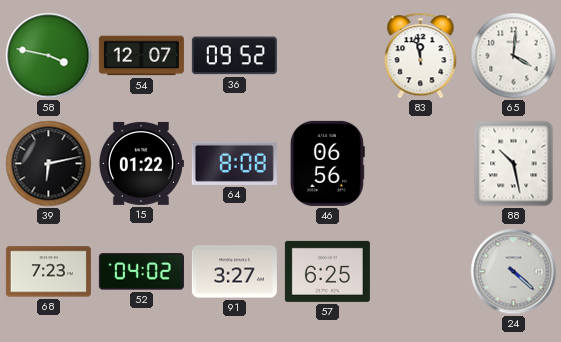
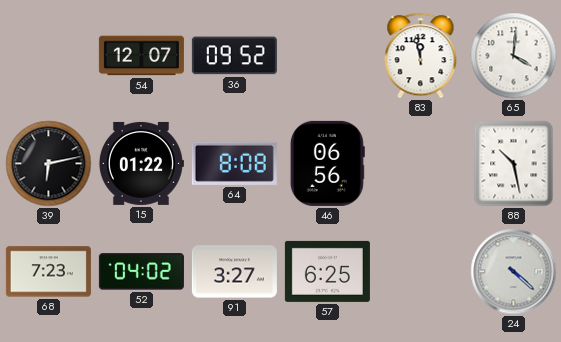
58: 3:47 -> none (49, 56)
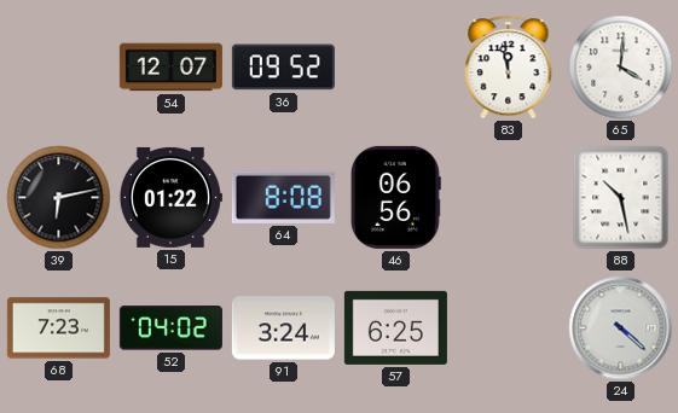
91: 3:27 -> 3:24 (283, 328)
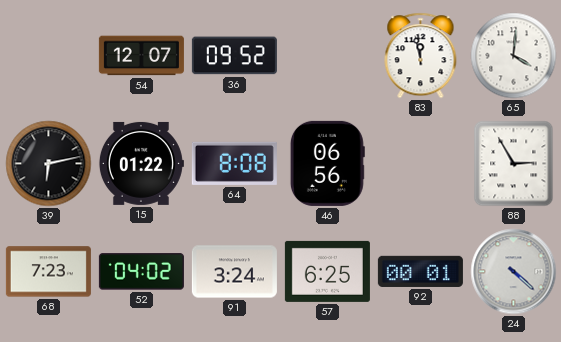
88: 10:28 -> 2:55 (514, 164)
92: none -> 00:01 (420, 271)
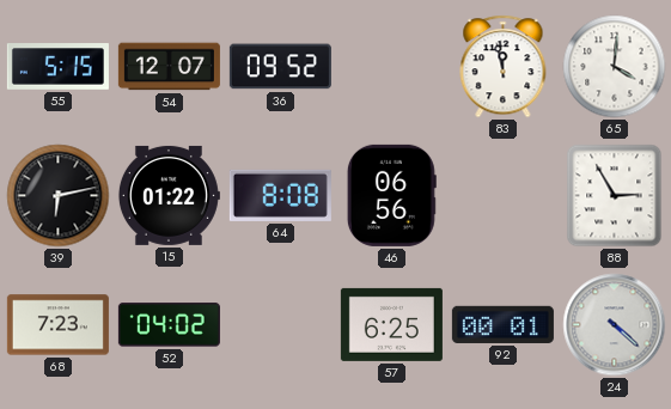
55: none -> 5:15 (57, 67)
91: 3:24 -> none (234, 272)
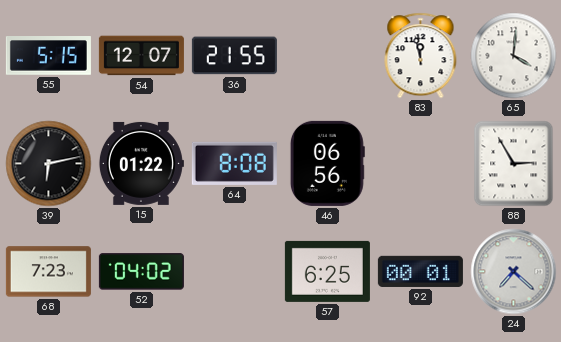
36: 09:52 -> 21:55 (234, 56)
24: 4:22 -> 7:22 (514, 272)
